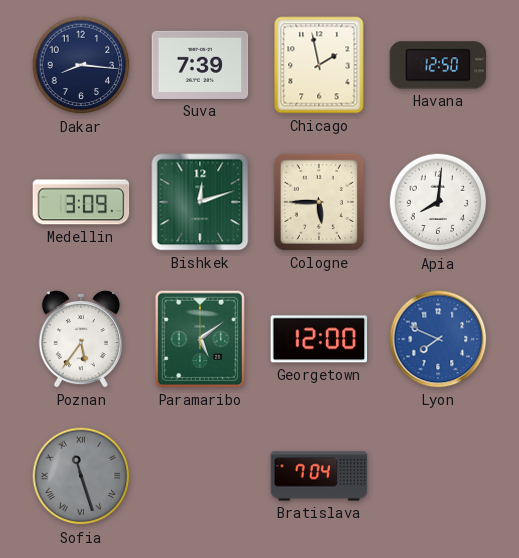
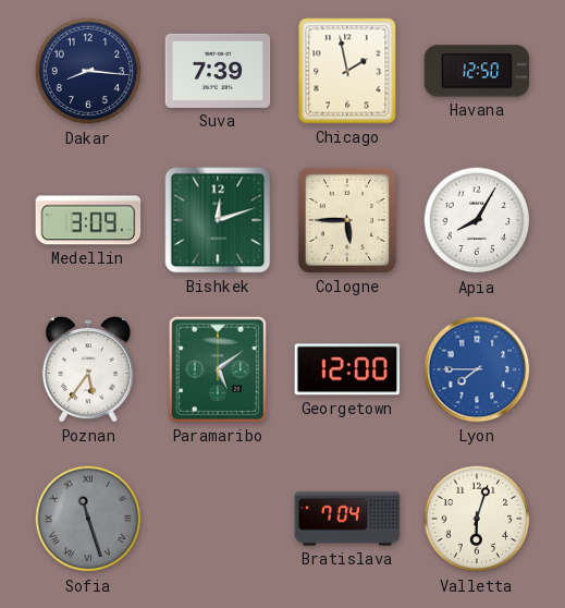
Apia: 8:01 -> 8:05 (477, 220)
Lyon: 7:49 -> 7:45 (477, 369)
Valletta: none -> 6:03 (477, 519)
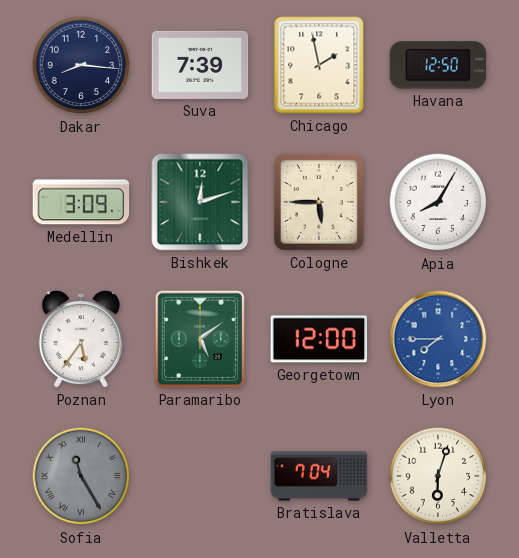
Sofia: 11:27 -> 11:25 (81, 476)
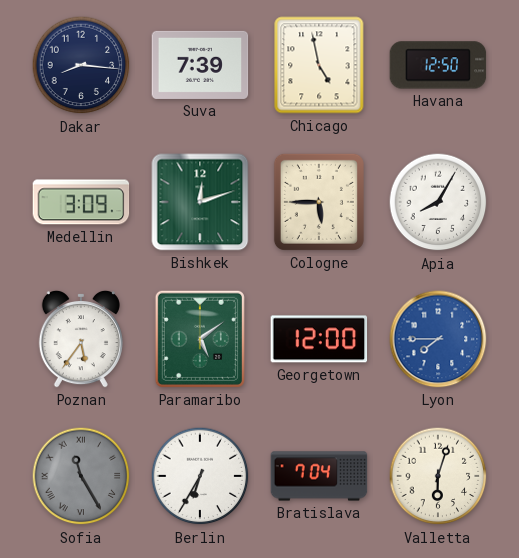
Chicago: 1:58 -> 4:58 (319, 65)
Berlin: none -> 6:35 (200, 476)
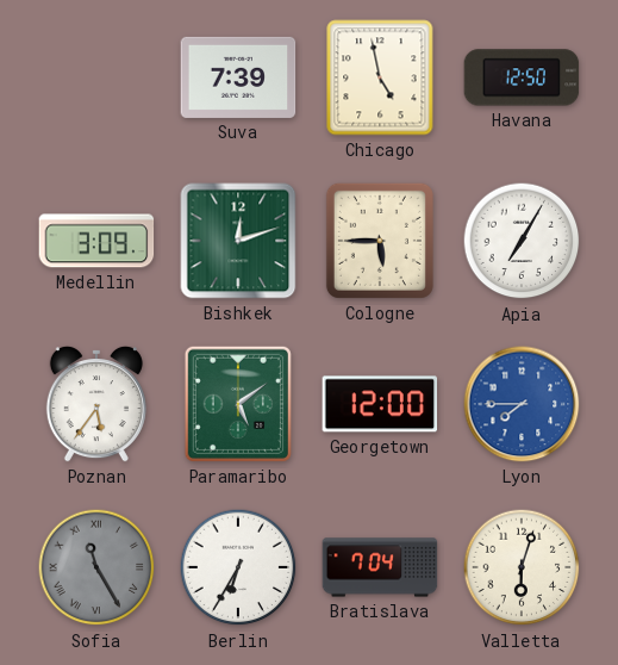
Dakar: 8:16 -> none (81, 65)
Apia: 8:05 -> 7:05 (522, 241)
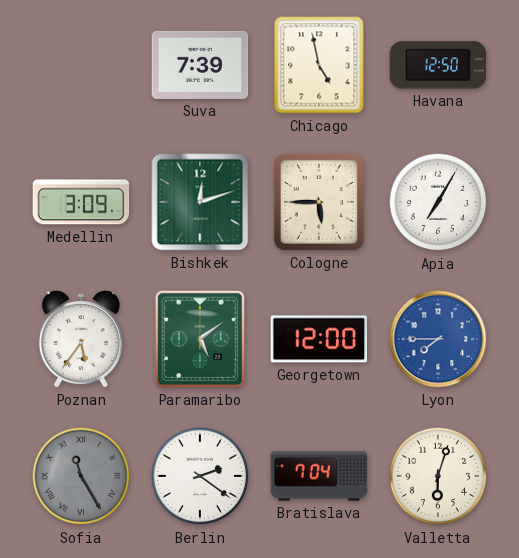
Berlin: 6:35 -> 2:21 (200, 476)
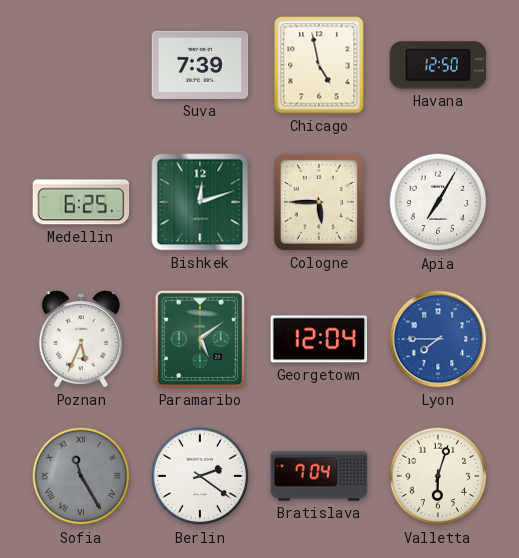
Medellin: 3:09 -> 6:25 (81, 202)
Poznan: 5:36 -> 5:34 (81, 339)
Georgetown: 12:00 -> 12:04 (319, 339)
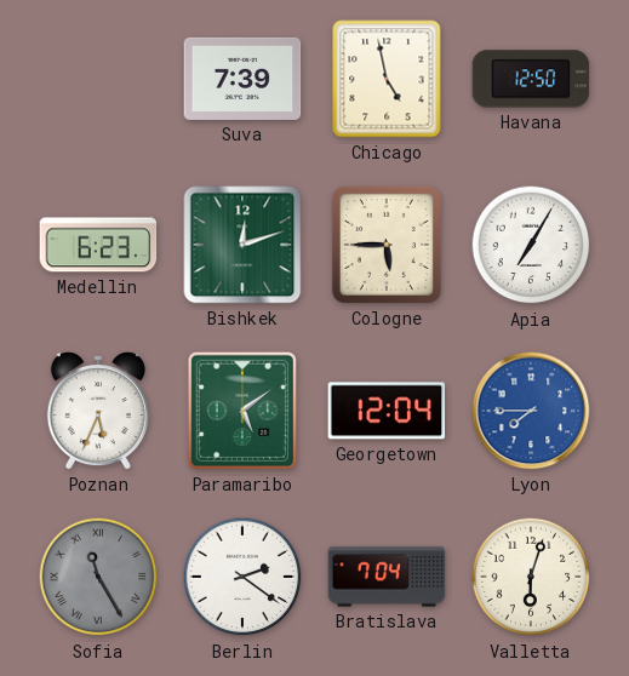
Medellin: 6:25 -> 6:23 (98, 245)
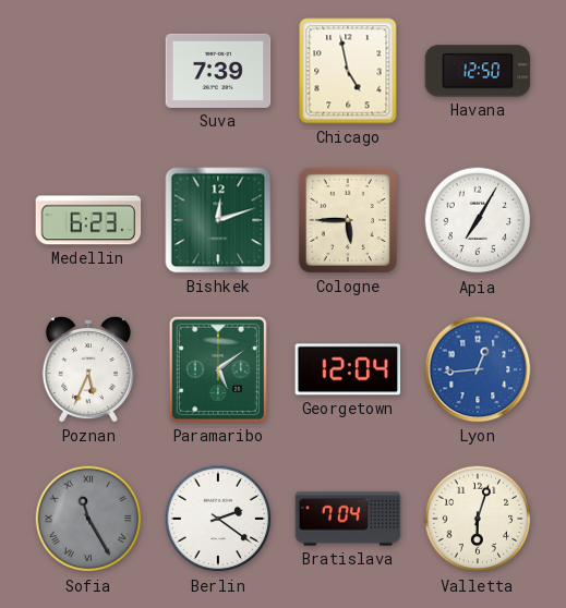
Lyon: 7:45 -> 12:44 (478, 369)
